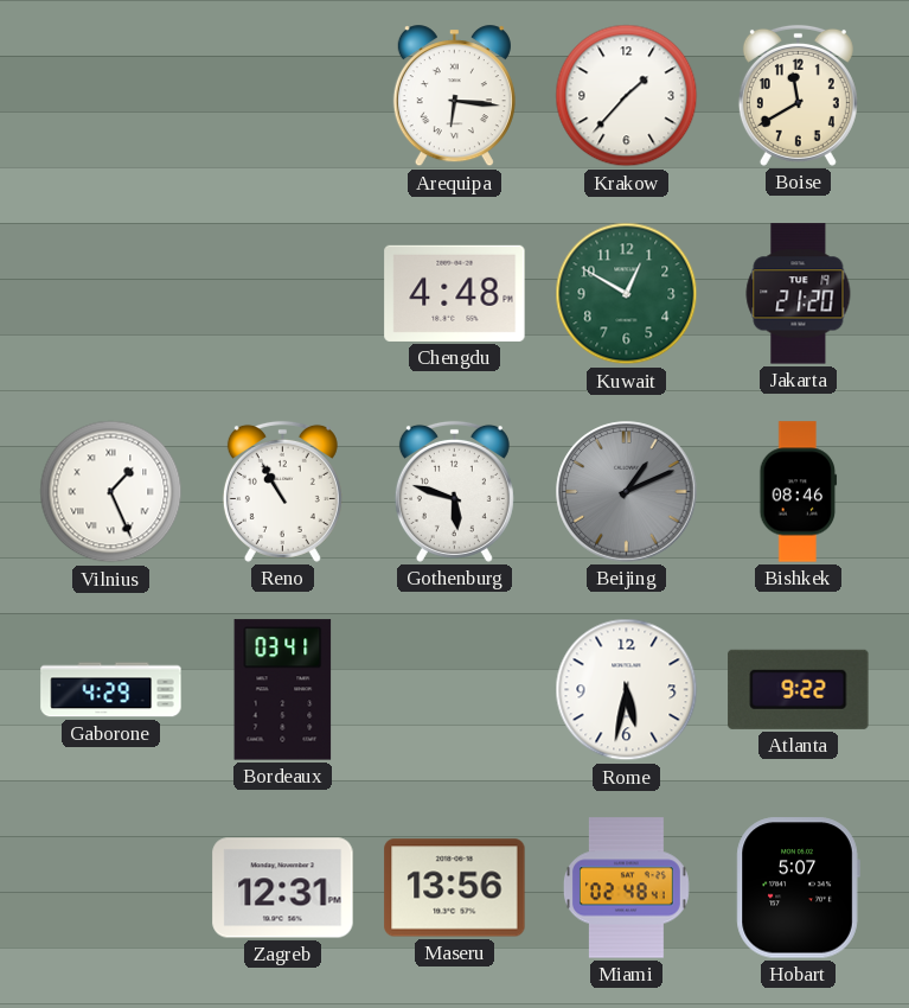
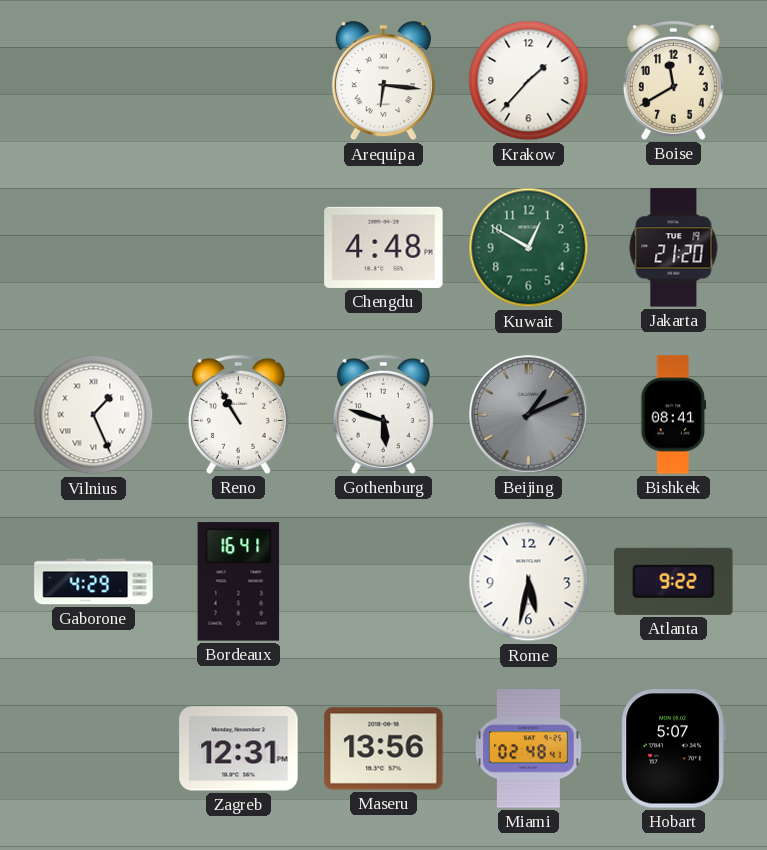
Bishkek: 08:46 -> 08:41 (674, 415)
Bordeaux: 03:41 -> 16:41 (239, 582)
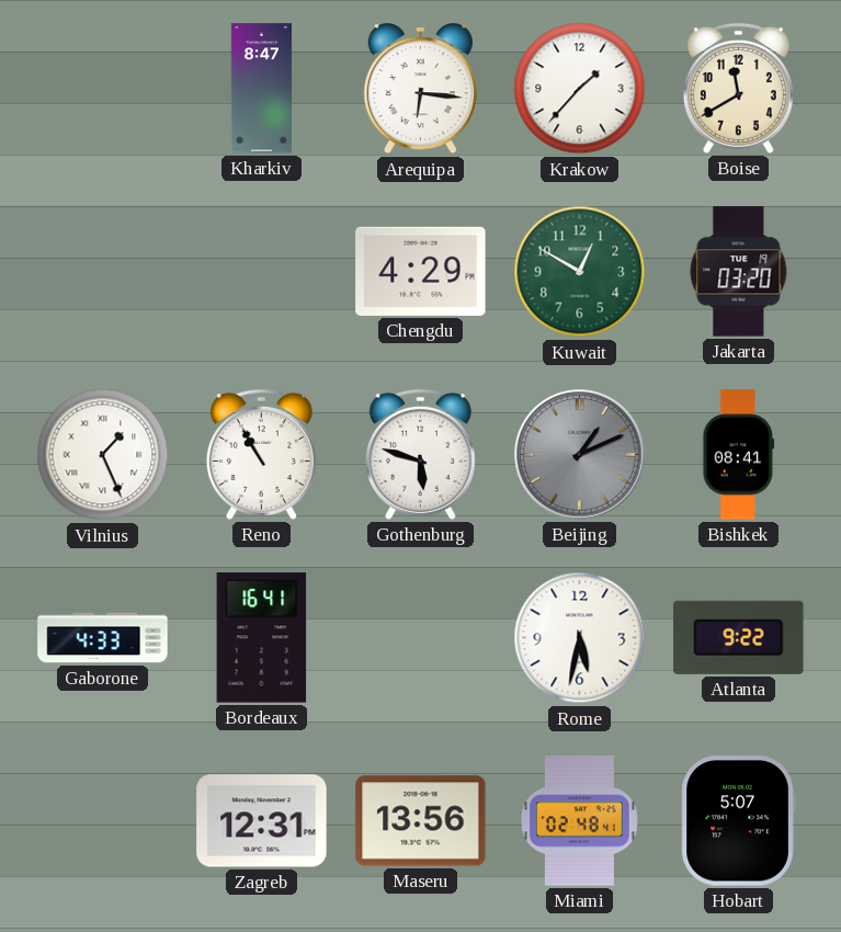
Kharkiv: none -> 8:47 (261, 89)
Chengdu: 4:48 -> 4:29 (421, 271)
Jakarta: 21:20 -> 03:20 (739, 272)
Gaborone: 4:29 -> 4:33 (103, 638)
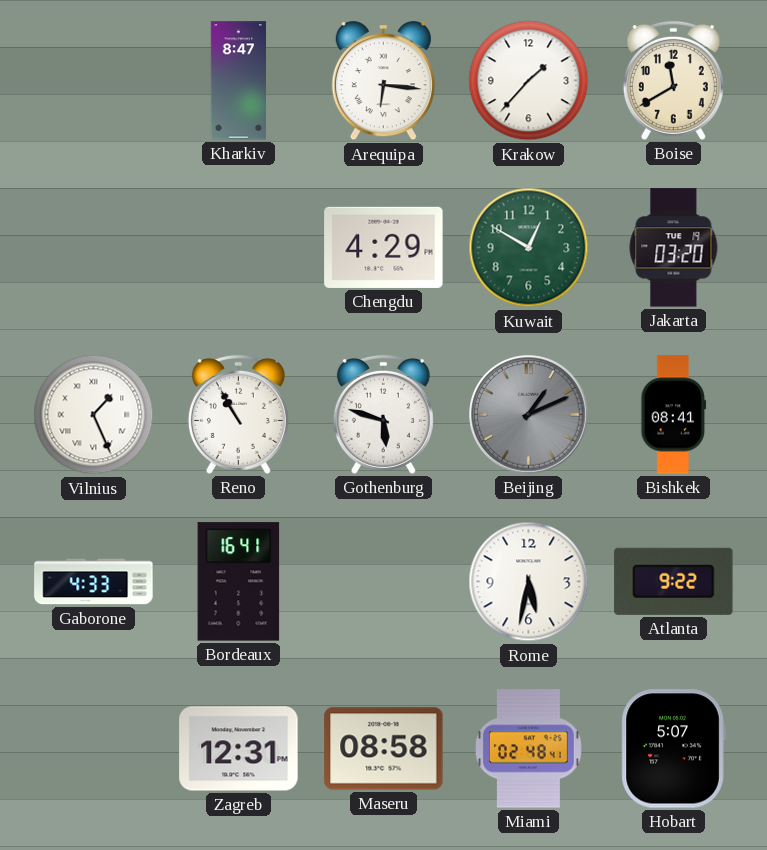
Maseru: 13:56 -> 08:58 (384, 749)
